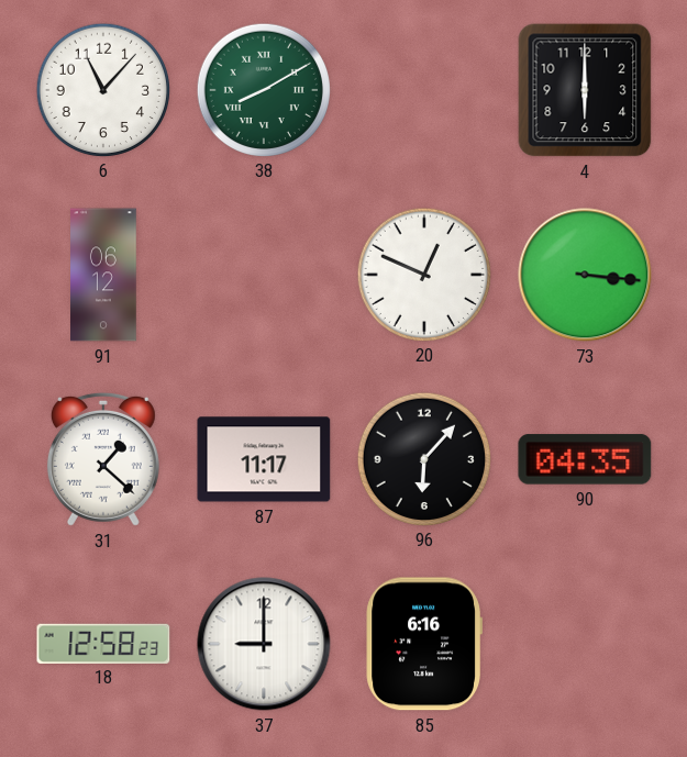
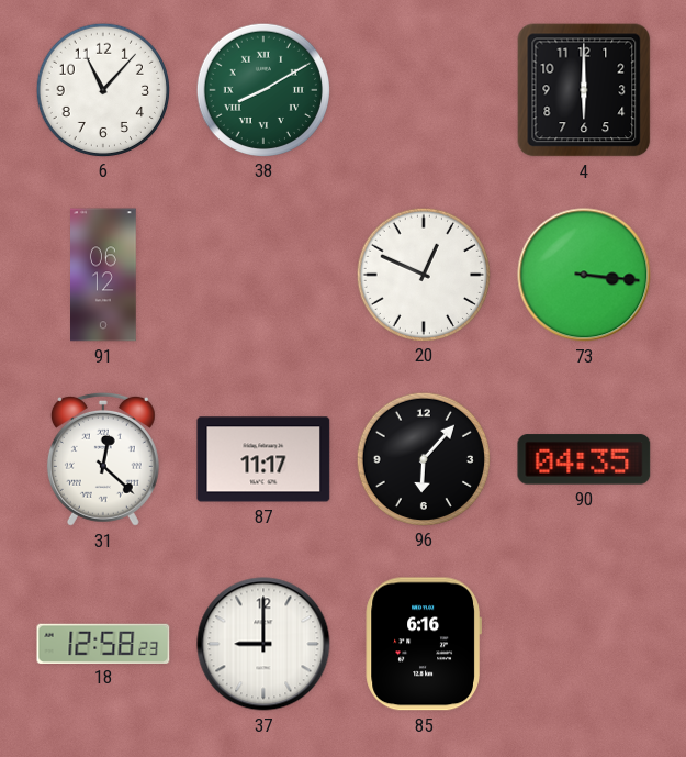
31: 1:22 -> 12:22 (103, 459)
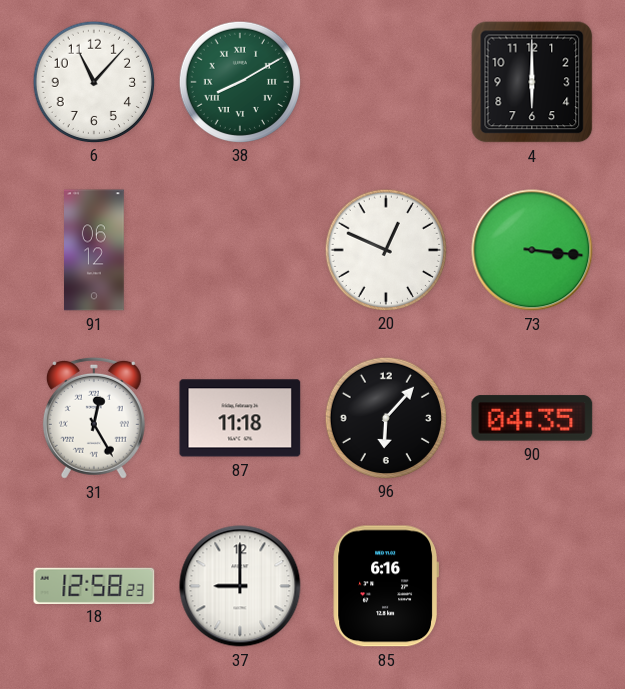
31: 12:22 -> 12:25 (94, 418)
87: 11:17 -> 11:18 (240, 418)
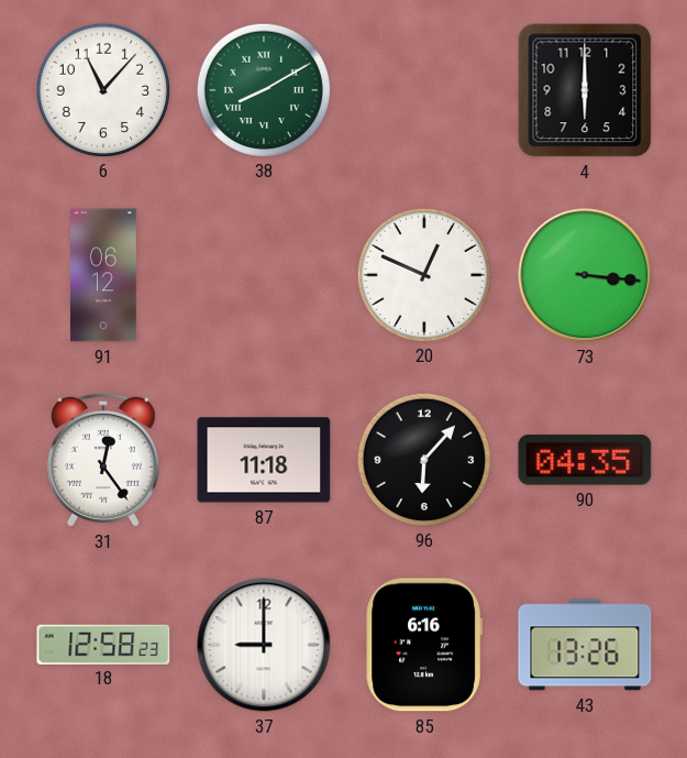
31: 12:25 -> 12:24 (103, 460)
43: none -> 13:26 (585, 645)
